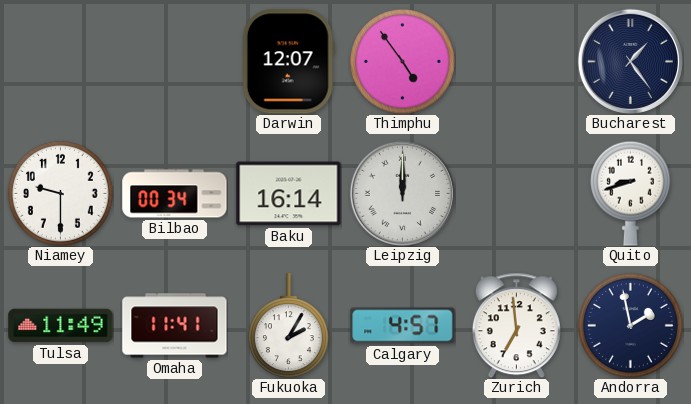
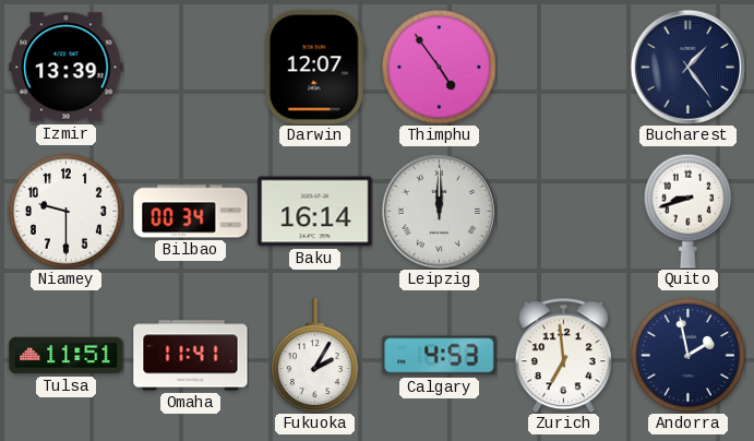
Izmir: none -> 13:39 (67, 68)
Tulsa: 11:49 -> 11:51 (67, 356)
Calgary: 4:57 -> 4:53 (440, 356)
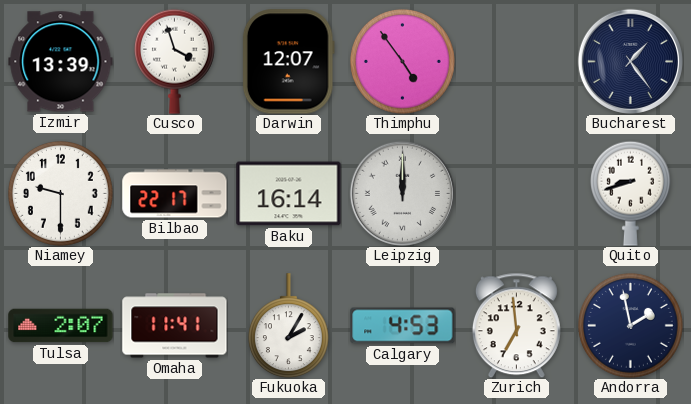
Cusco: none -> 3:57 (174, 61)
Bilbao: 00:34 -> 22:17 (175, 194)
Tulsa: 11:51 -> 2:07 (61, 326)
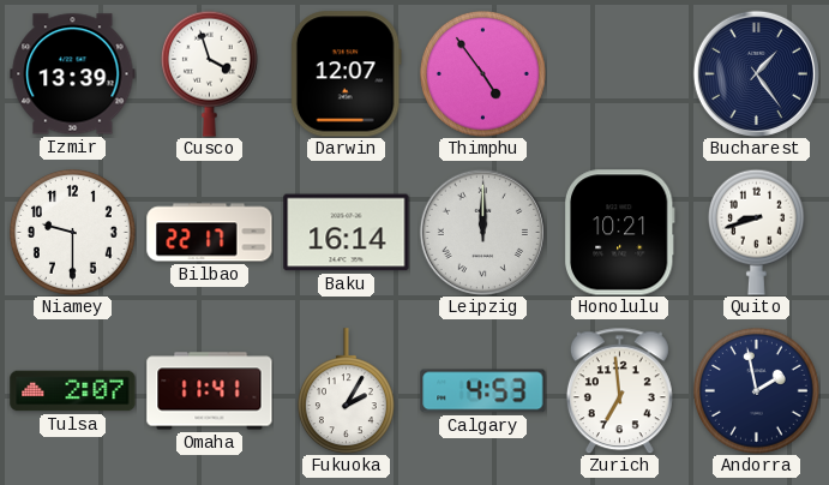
Honolulu: none -> 10:21 (619, 233)
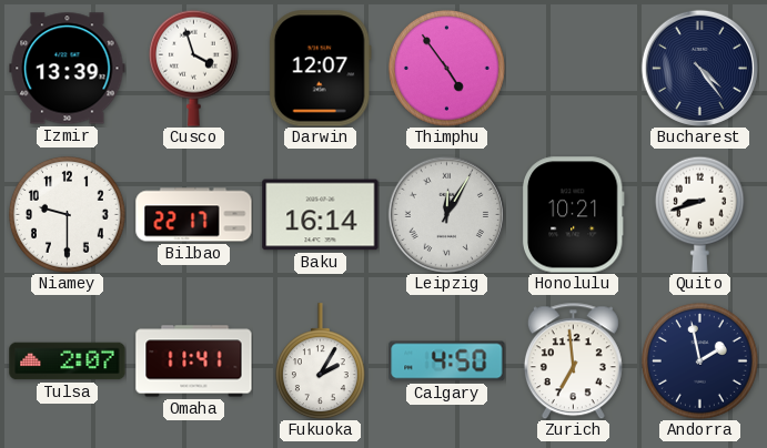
Bucharest: 1:24 -> 4:24 (699, 68)
Leipzig: 12:00 -> 12:05 (446, 214)
Calgary: 4:53 -> 4:50 (447, 362)
